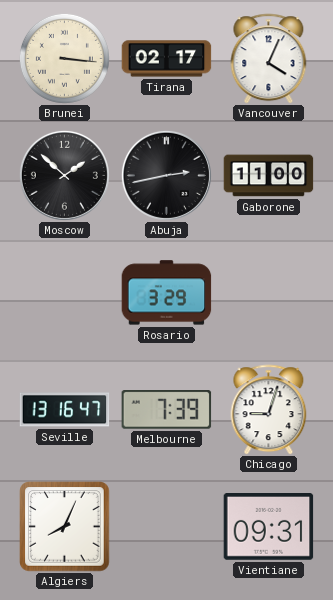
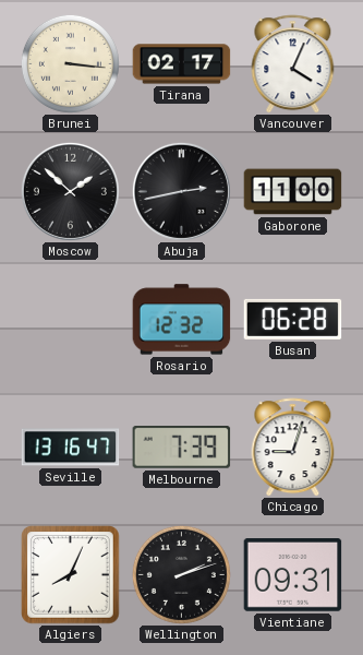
Rosario: 3:29 -> 12:32 (182, 320)
Busan: none -> 06:28 (293, 319)
Wellington: none -> 2:12 (181, 574)
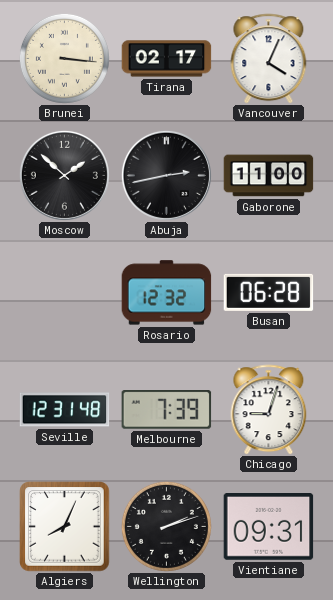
Seville: 13:16 -> 12:31 (65, 410)
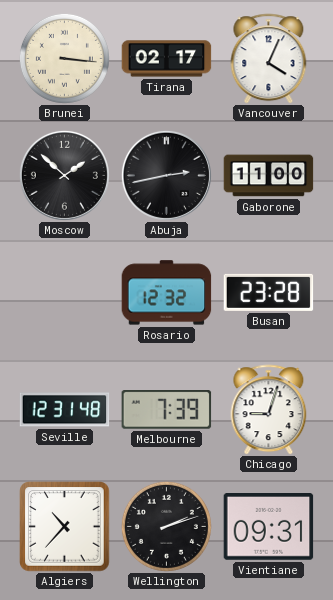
Busan: 06:28 -> 23:28 (269, 292)
Algiers: 8:04 -> 10:37 (65, 527)
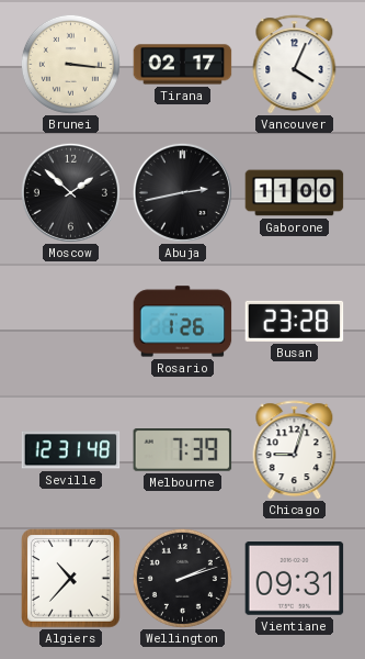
Rosario: 12:32 -> 1:26 (183, 322)
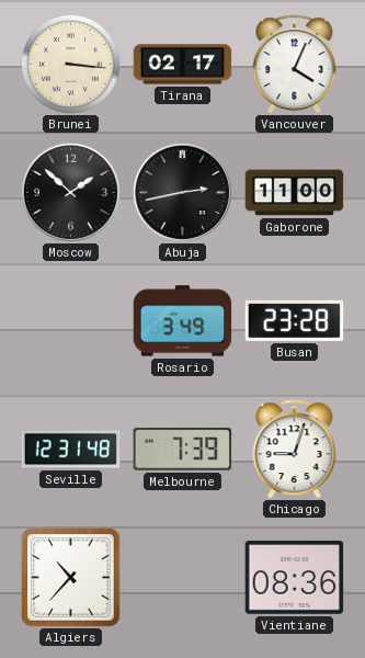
Rosario: 1:26 -> 3:49 (183, 321)
Wellington: 2:12 -> none (182, 578)
Vientiane: 09:31 -> 08:36 (295, 578)
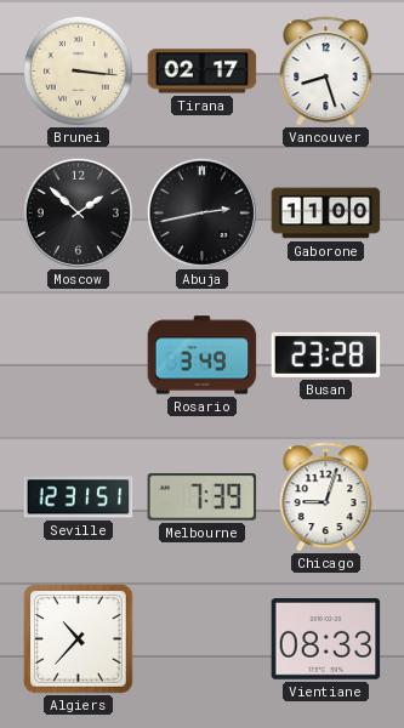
Vancouver: 4:04 -> 8:27 (326, 72)
Seville: 12:31:48 -> 12:31:51 (79, 497)
Vientiane: 08:36 -> 08:33 (326, 639)
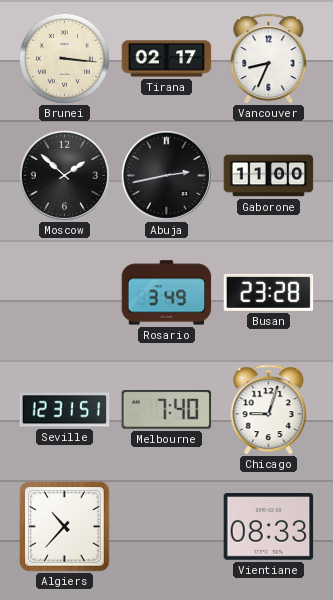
Vancouver: 8:27 -> 8:34 (269, 59)
Melbourne: 7:39 -> 7:40 (167, 410)
